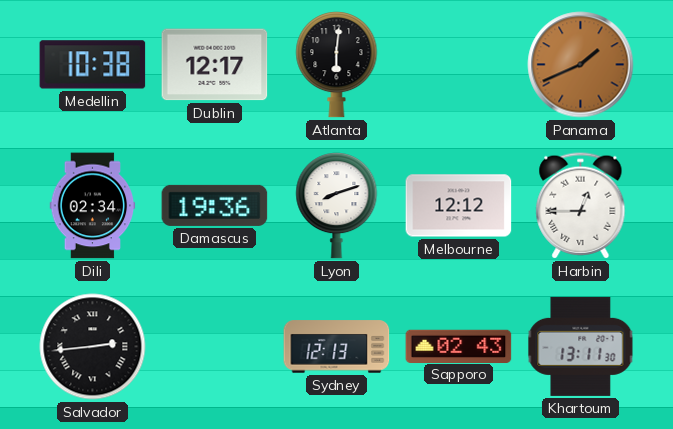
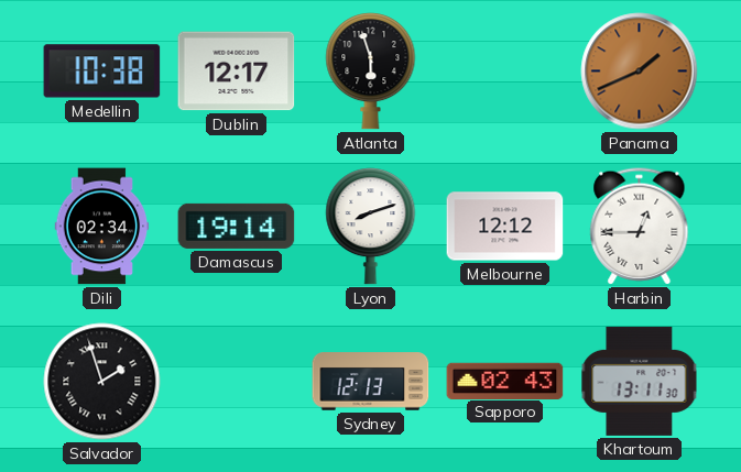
Atlanta: 6:01 -> 5:57 (371, 72)
Damascus: 19:36 -> 19:14 (237, 226)
Salvador: 2:44 -> 1:57 (102, 382)
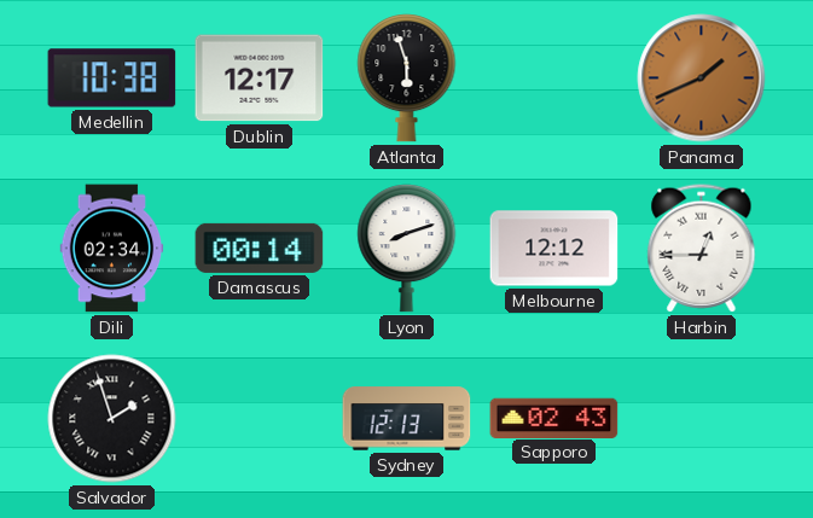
Damascus: 19:14 -> 00:14 (260, 248)
Khartoum: 13:11 -> none (640, 381)
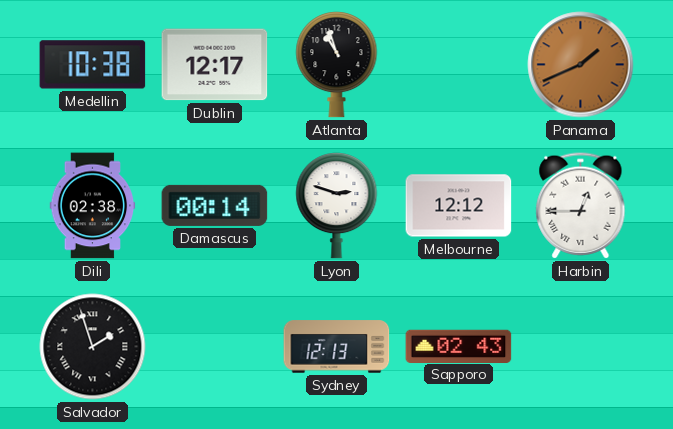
Atlanta: 5:57 -> 10:57 (337, 65)
Dili: 02:34 -> 02:38 (93, 206)
Lyon: 8:12 -> 2:48 (337, 206)
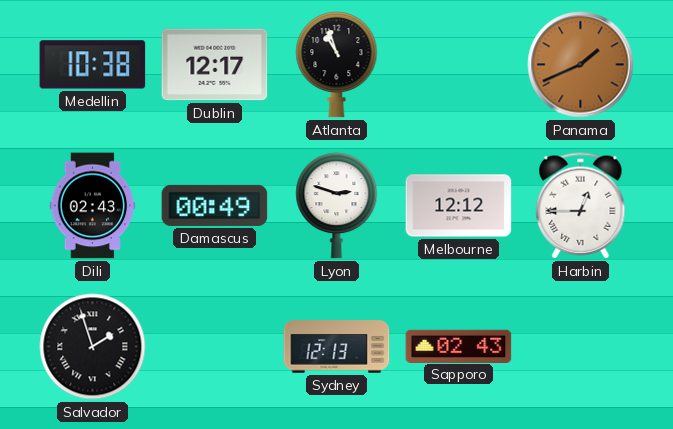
Dili: 02:38 -> 02:43 (93, 206)
Damascus: 00:14 -> 00:49 (215, 205)
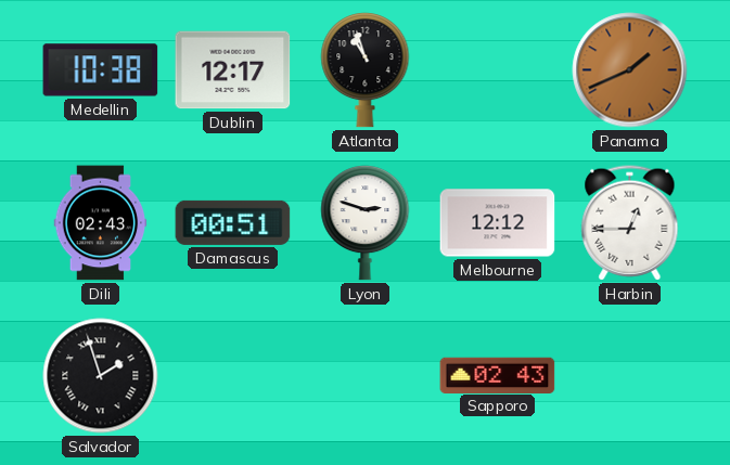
Damascus: 00:49 -> 00:51 (233, 222)
Sydney: 12:13 -> none (337, 347)
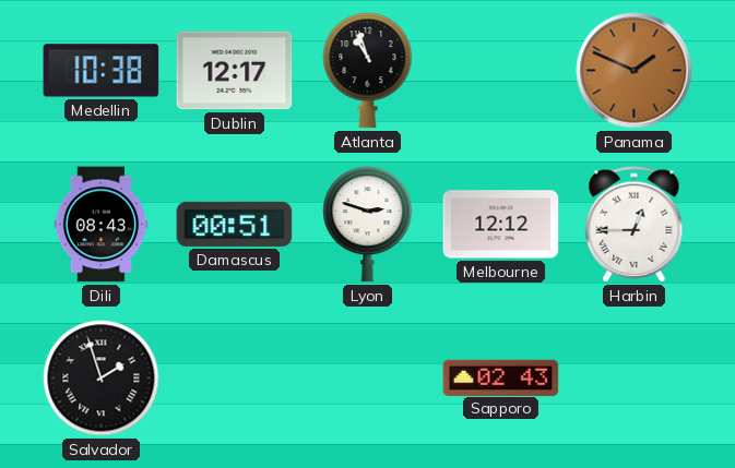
Panama: 1:41 -> 1:49 (635, 71)
Dili: 02:43 -> 08:43 (102, 225)
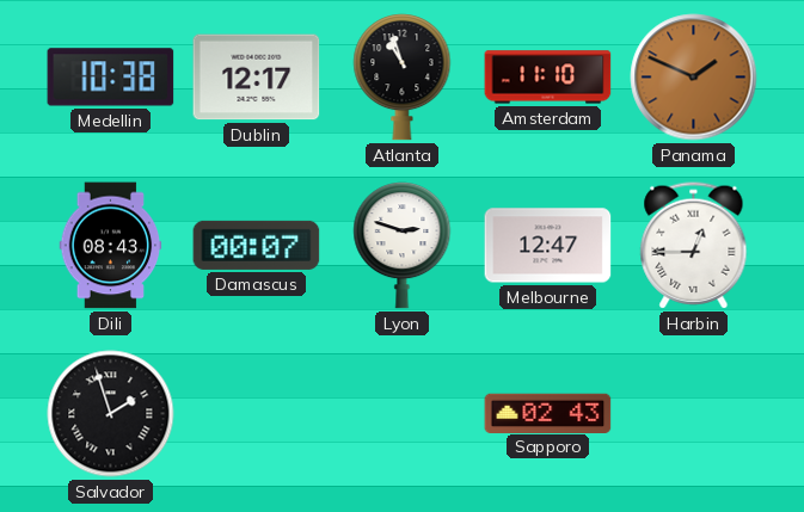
Amsterdam: none -> 11:10 (548, 78)
Damascus: 00:51 -> 00:07 (257, 245)
Melbourne: 12:12 -> 12:47 (548, 246)
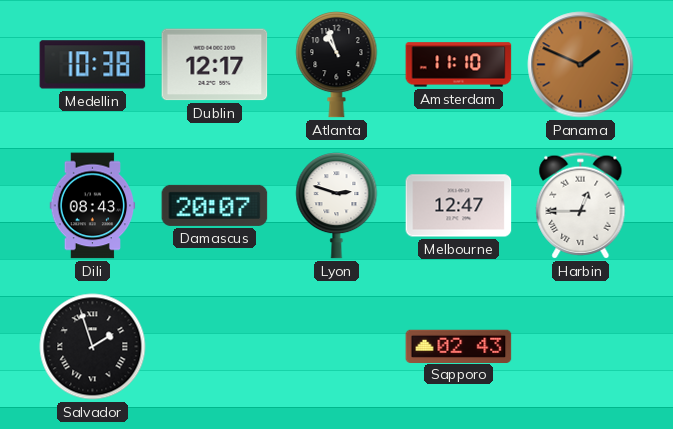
Damascus: 00:07 -> 20:07 (215, 205)
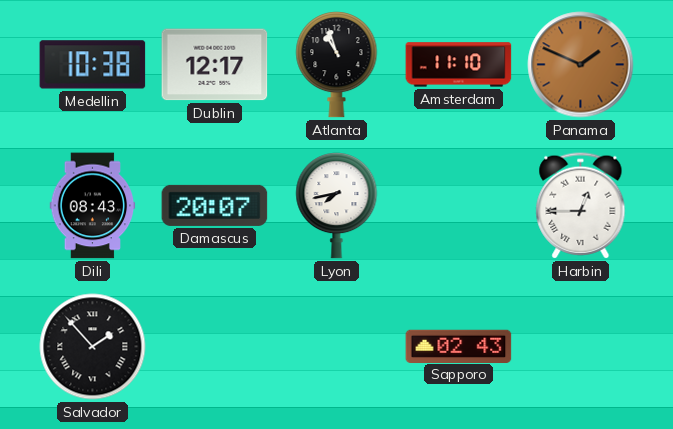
Lyon: 2:48 -> 7:43 (337, 206)
Melbourne: 12:47 -> none (459, 206)
Salvador: 1:57 -> 1:53 (93, 347)
